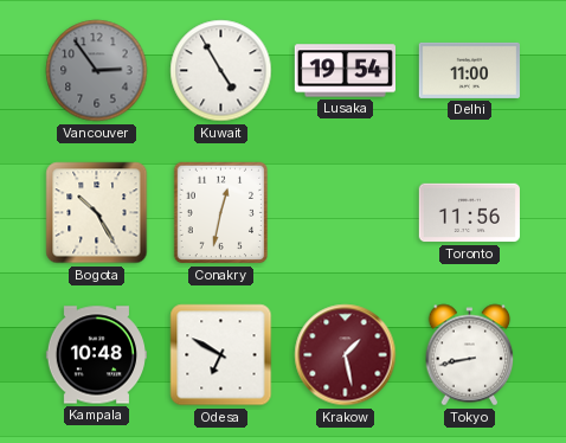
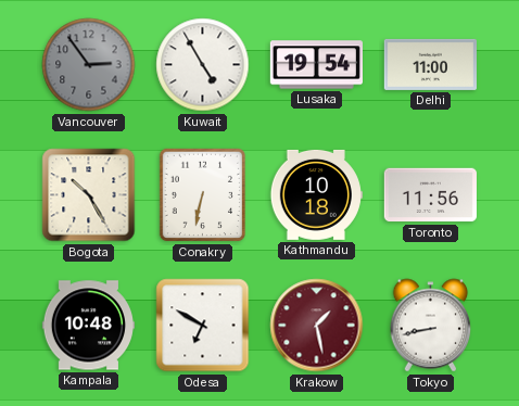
Conakry: 12:32 -> 6:32 (203, 195)
Kathmandu: none -> 10:18 (316, 194)
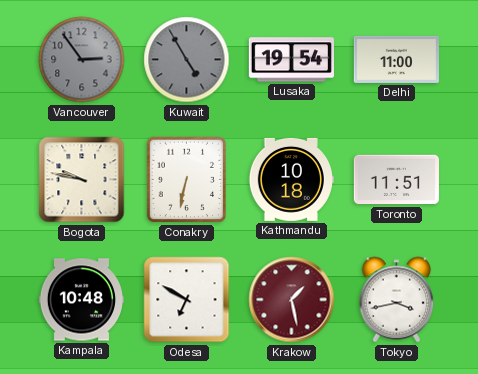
Kuwait dial: white -> grey (187, 60)
Bogota: 10:25 -> 9:47 (82, 180)
Toronto: 11:56 -> 11:51 (396, 180)
Tokyo: 8:43 -> 3:43 (397, 300)
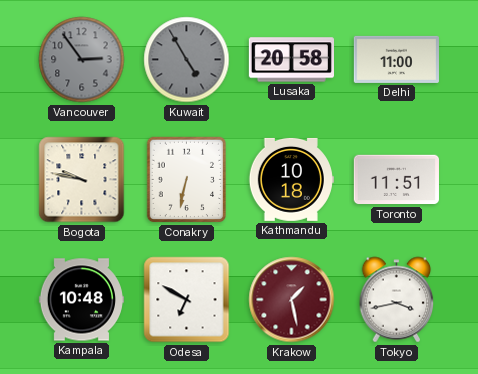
Lusaka: 19:54 -> 20:58 (291, 60)
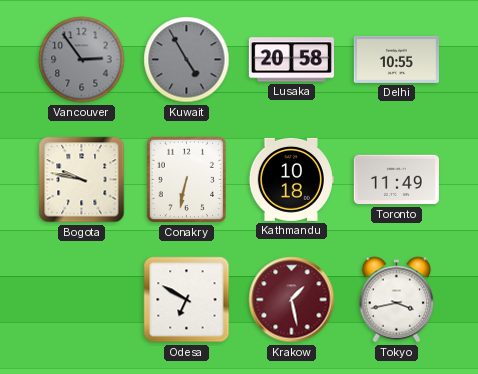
Delhi: 11:00 -> 10:55 (396, 59)
Toronto: 11:51 -> 11:49 (396, 180)
Kampala: 10:48 -> none (81, 300)
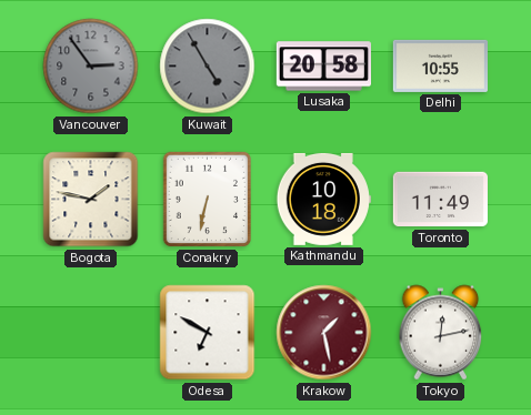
Bogota: 9:47 -> 1:47 (91, 200)
Tokyo: 3:43 -> 12:13 (441, 333)
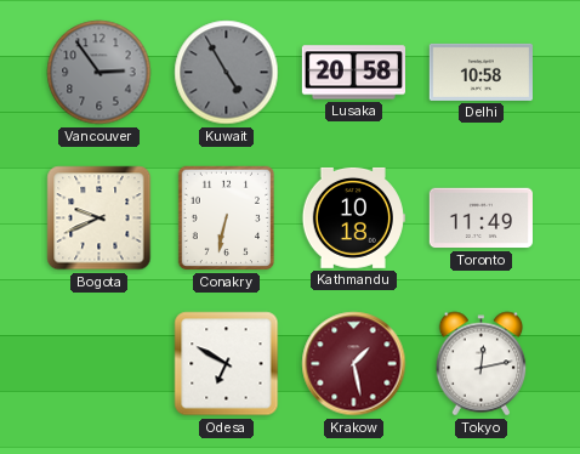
Delhi: 10:55 -> 10:58 (481, 72)
Bogota: 1:47 -> 9:41 (99, 219)
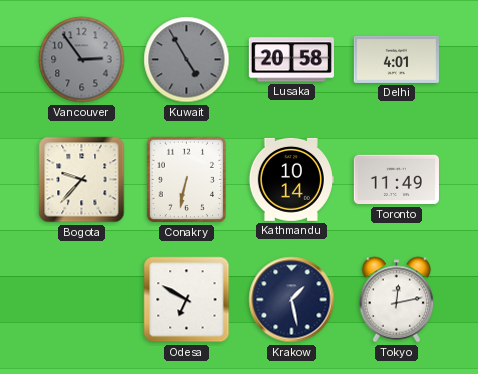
Delhi: 10:58 -> 4:01 (396, 59)
Bogota: 9:41 -> 9:37 (82, 180)
Kathmandu: 10:18 -> 10:14 (291, 179)
Krakow dial: burgundy -> navy (292, 300)
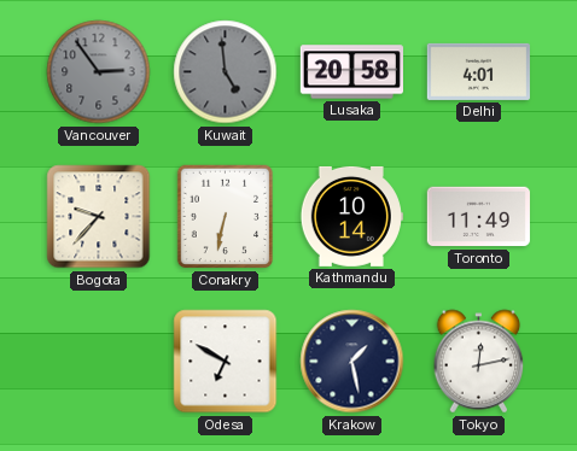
Kuwait: 4:55 -> 4:59 (226, 72)
